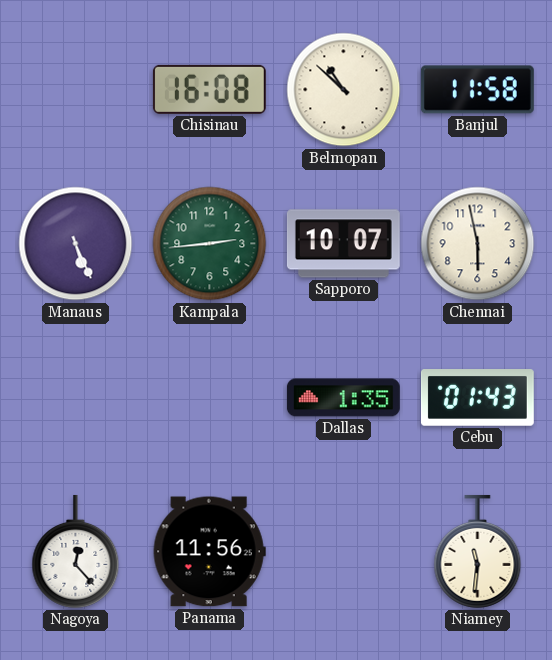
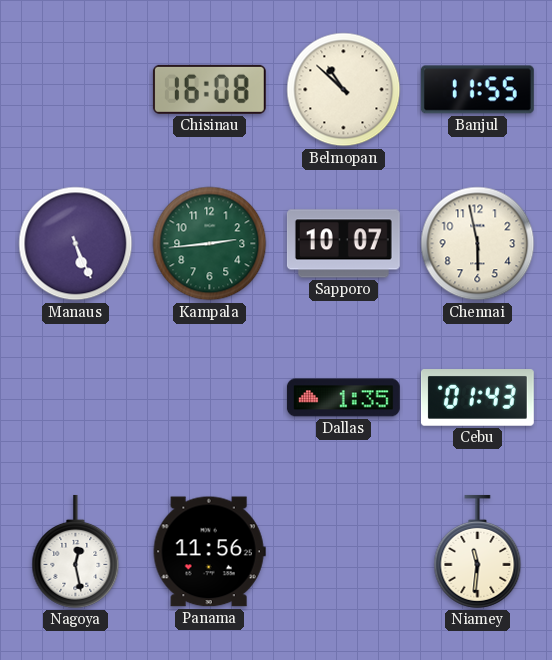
Banjul: 11:58 -> 11:55 (477, 90)
Nagoya: 12:23 -> 12:28 (76, 551)
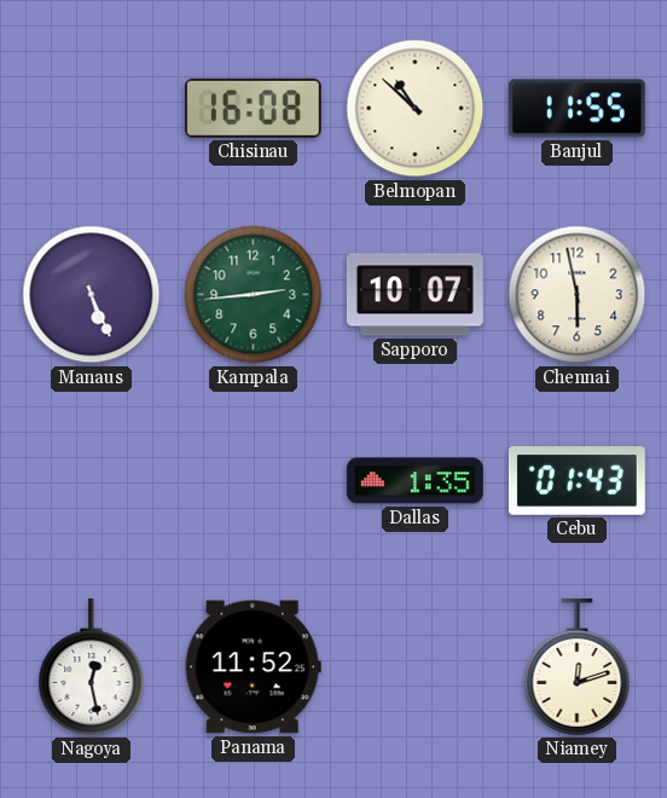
Panama: 11:56 -> 11:52 (253, 667)
Niamey: 11:31 -> 12:12 (578, 666)
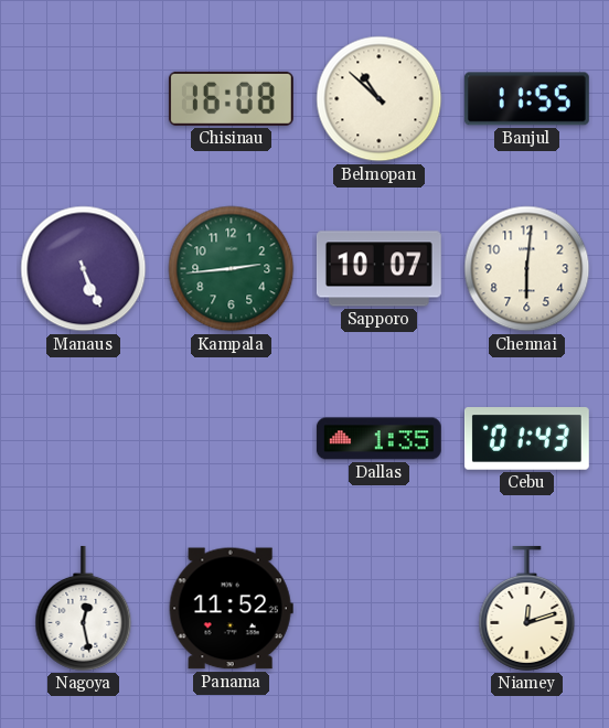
Chennai: 5:58 -> 6:01 (527, 269)
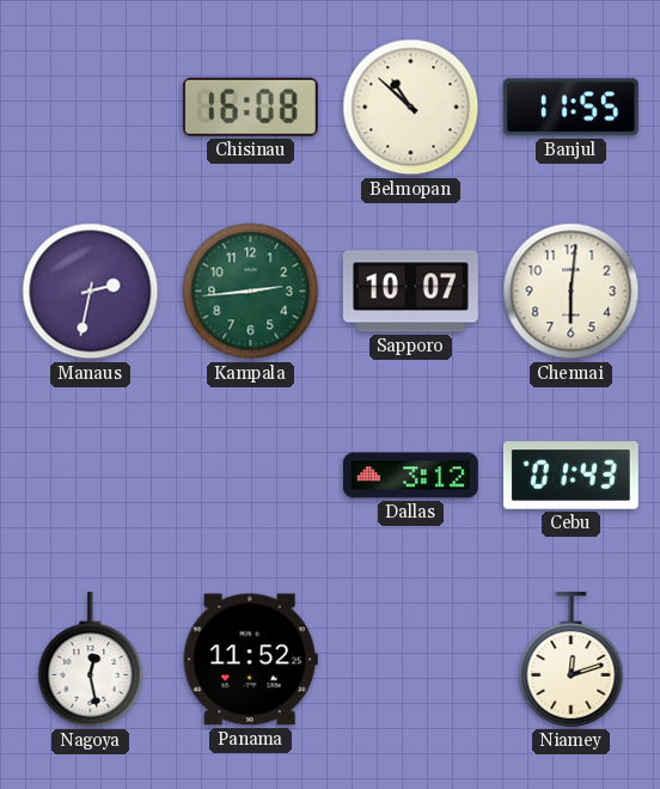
Manaus: 5:26 -> 2:32 (91, 292)
Dallas: 1:35 -> 3:12 (410, 476)
